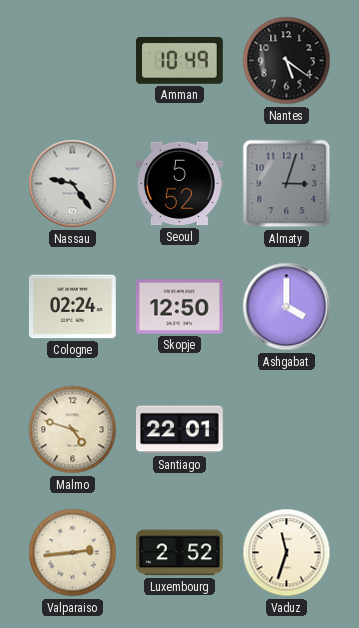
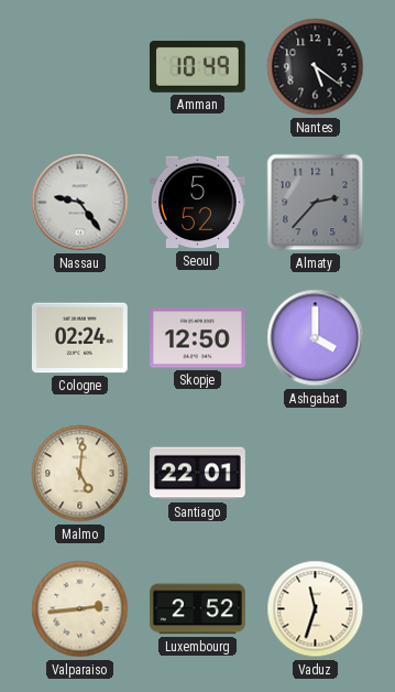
Almaty: 3:03 -> 2:37 (316, 203)
Malmo: 4:48 -> 5:01 (80, 474)
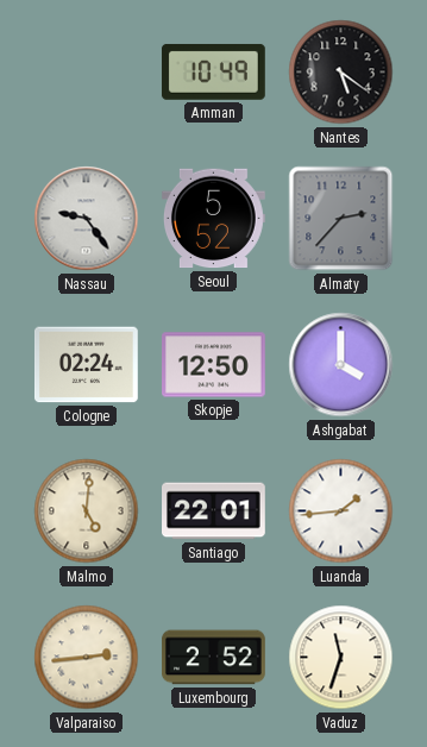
Luanda: none -> 1:44 (341, 511)
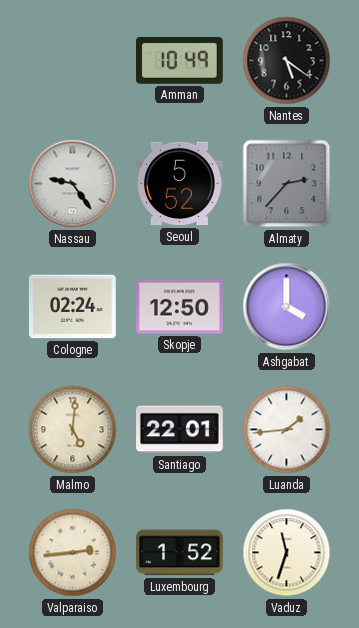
Luxembourg: 2:52 -> 1:52 (180, 553)
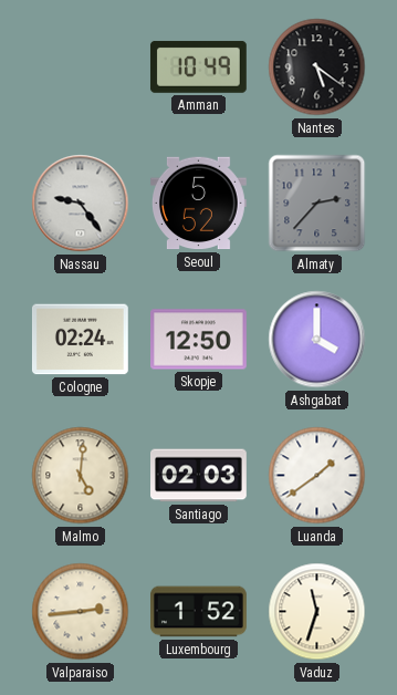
Santiago: 22:01 -> 02:03 (199, 476)
Luanda: 1:44 -> 1:39 (317, 476)
